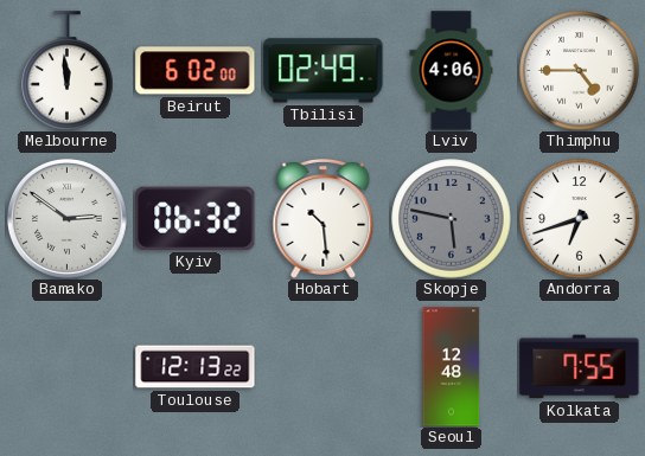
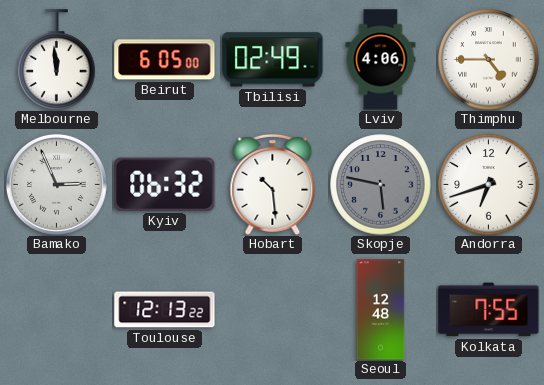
Beirut: 6:02 -> 6:05 (165, 60)
Bamako: 2:51 -> 2:56 (56, 184)
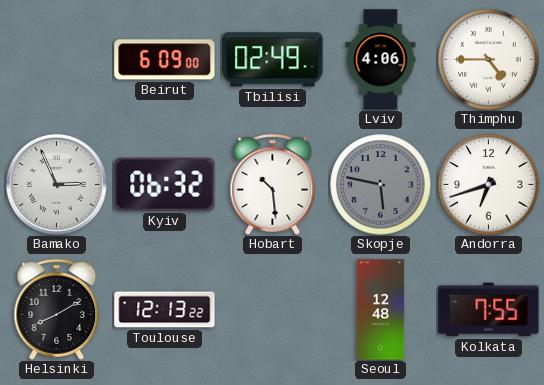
Melbourne: 11:59 -> none (57, 60)
Beirut: 6:05 -> 6:09 (165, 60)
Helsinki: none -> 8:10 (57, 309)
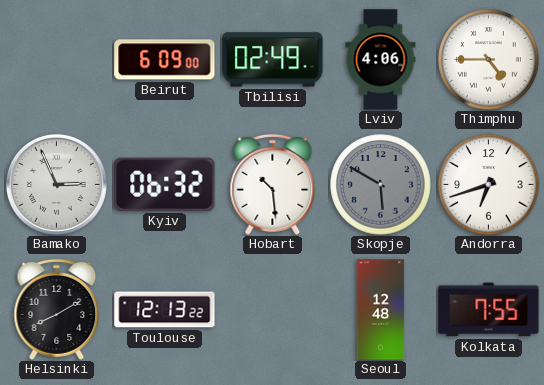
Skopje: 5:47 -> 5:50 (381, 185)
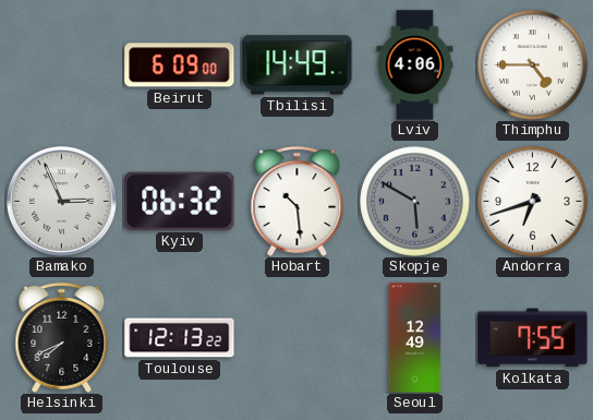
Tbilisi: 02:49 -> 14:49 (298, 65)
Helsinki: 8:10 -> 7:41 (62, 337)
Seoul: 12:48 -> 12:49 (415, 338)
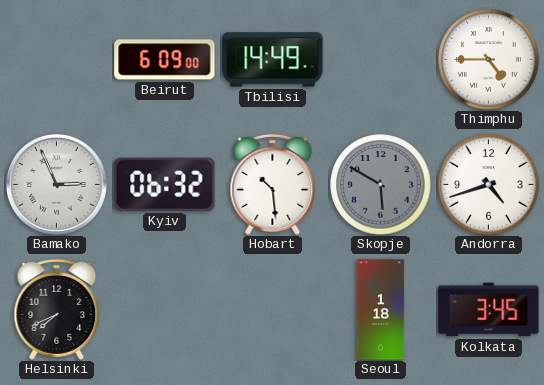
Lviv: 4:06 -> none (415, 65)
Andorra: 6:42 -> 4:42 (489, 185)
Toulouse: 12:13 -> none (180, 338)
Seoul: 12:49 -> 1:18 (381, 310)
Kolkata: 7:55 -> 3:45 (489, 310)
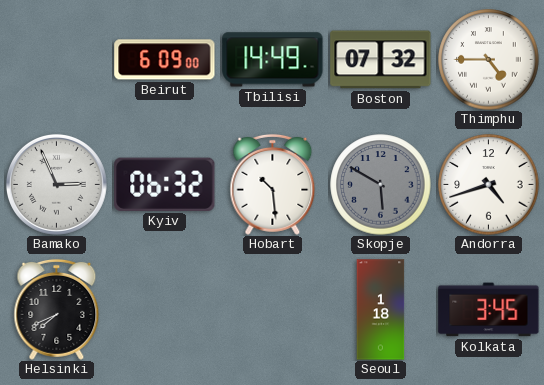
Boston: none -> 07:32 (381, 60)
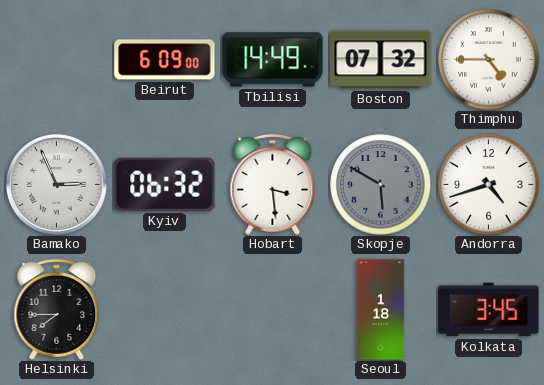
Hobart: 10:29 -> 3:29 (273, 184)
Helsinki: 7:41 -> 7:45 (57, 309)
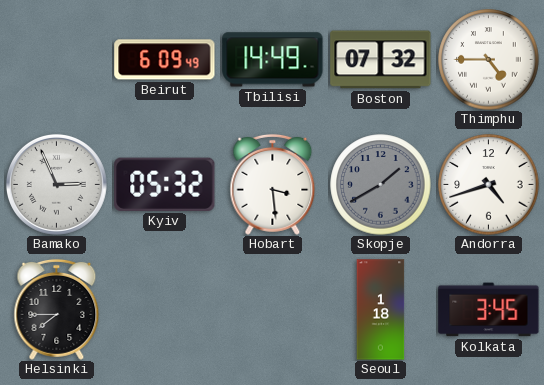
Beirut: 6:09:00 -> 6:09:49 (165, 60)
Kyiv: 06:32 -> 05:32 (165, 184)
Skopje: 5:50 -> 1:40 (381, 185)
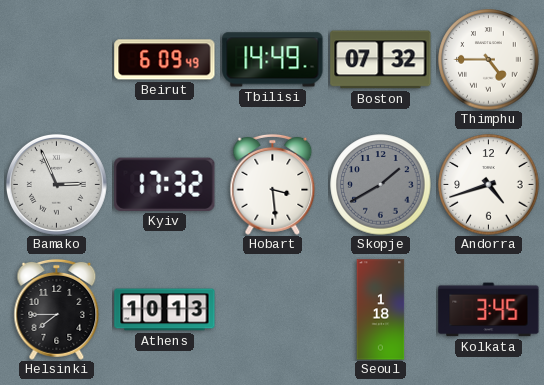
Kyiv: 05:32 -> 17:32 (165, 184)
Athens: none -> 10:13 (165, 310)
